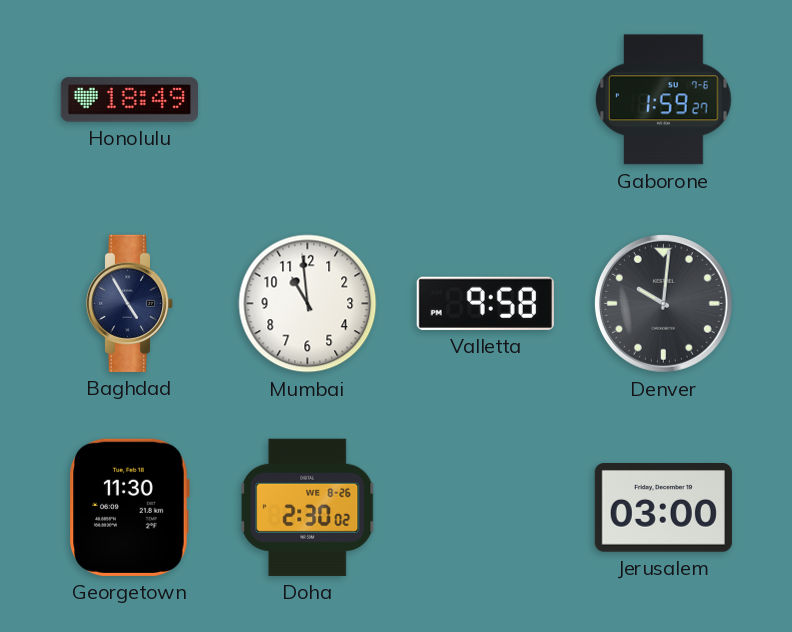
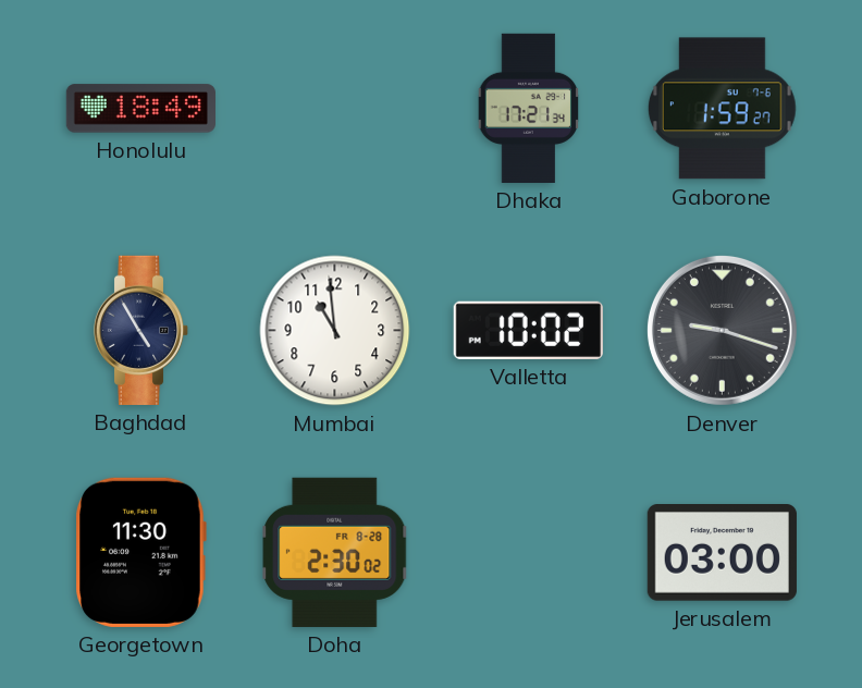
Dhaka: none -> 17:21 (529, 108)
Valletta: 9:58 -> 10:02 (528, 330)
Denver: 10:01 -> 9:18 (722, 330)
Doha date: WE 8-26 -> FR 8-28 (335, 552)
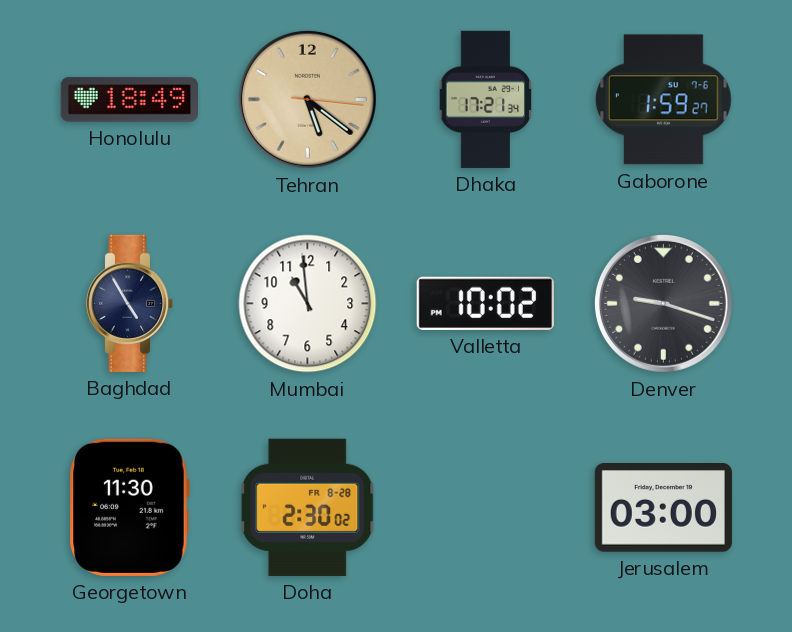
Tehran: none -> 5:21 (307, 99)
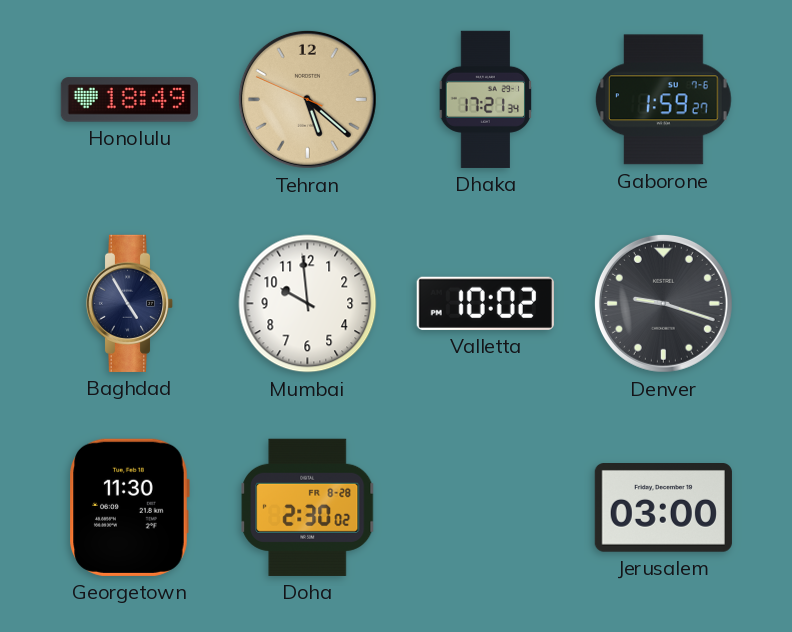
Tehran: 5:21:16 -> 5:21:49 (307, 99)
Mumbai: 10:59 -> 9:59 (308, 304)
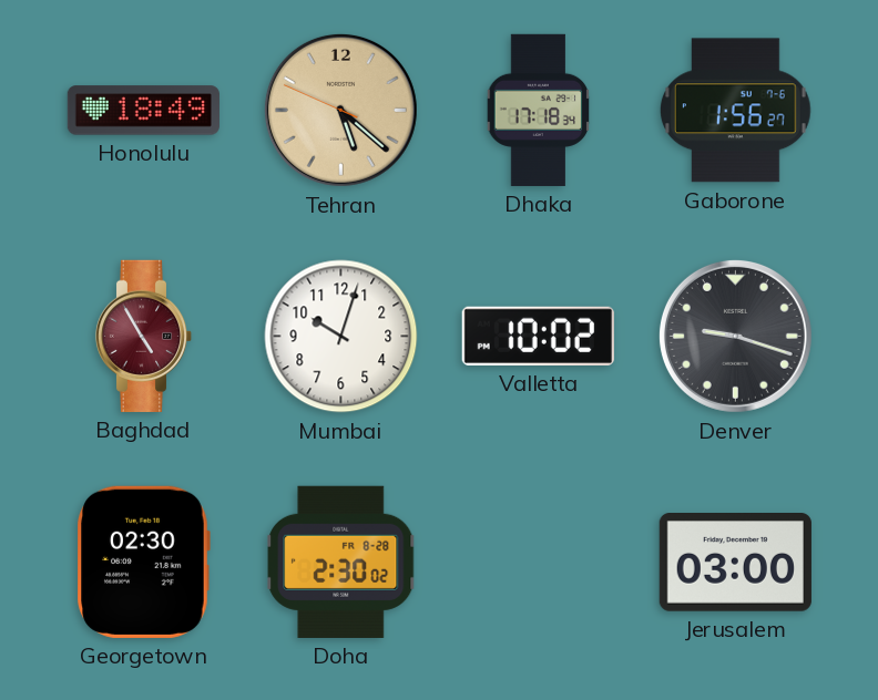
Dhaka: 17:21 -> 17:18 (539, 110)
Gaborone: 1:59 -> 1:56 (735, 111)
Baghdad dial: navy -> burgundy (144, 336)
Mumbai: 9:59 -> 10:03 (341, 337)
Georgetown: 11:30 -> 02:30 (143, 562)
